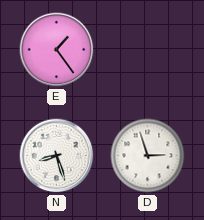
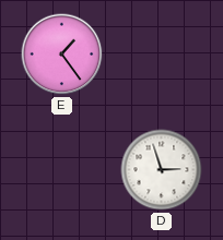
N: 8:27 -> none (57, 156)
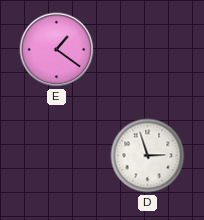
E: 1:24 -> 1:21 (57, 50)
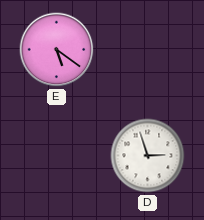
E: 1:21 -> 5:21 (57, 50)
